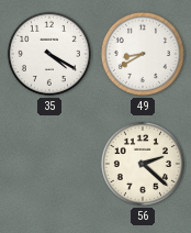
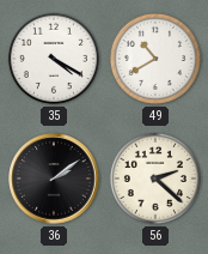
49: 8:40 -> 10:40 (155, 59)
36: none -> 2:09 (54, 179)
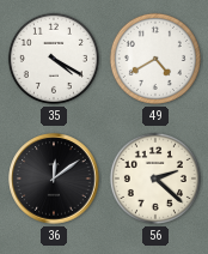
49: 10:40 -> 4:40 (155, 59)
36: 2:09 -> 12:09 (54, 179)
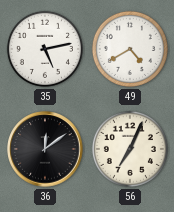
35: 4:20 -> 5:13 (45, 49)
56: 2:22 -> 7:04 (130, 149)
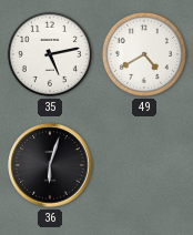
36: 12:09 -> 6:03 (50, 165)
56: 7:04 -> none (130, 149)
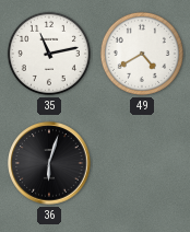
35: 5:13 -> 11:13 (49, 54)
